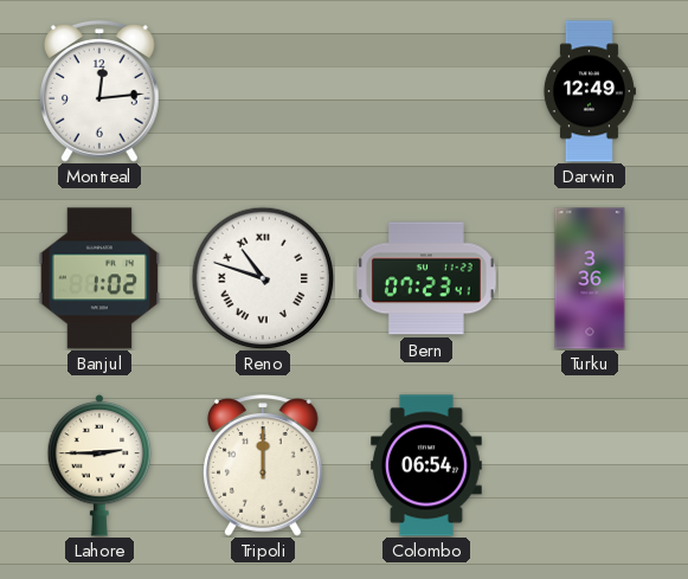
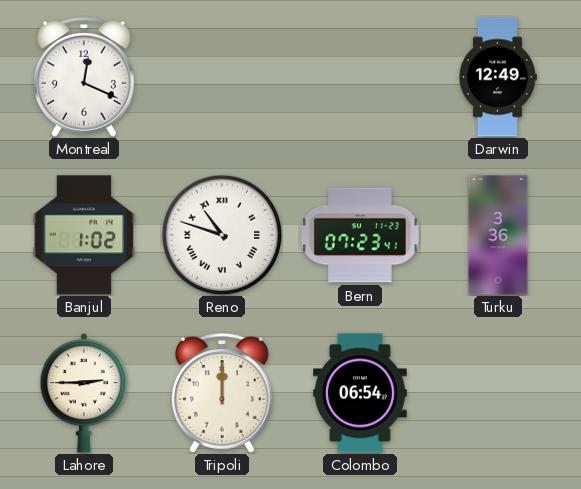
Montreal: 12:14 -> 12:19 (85, 77)
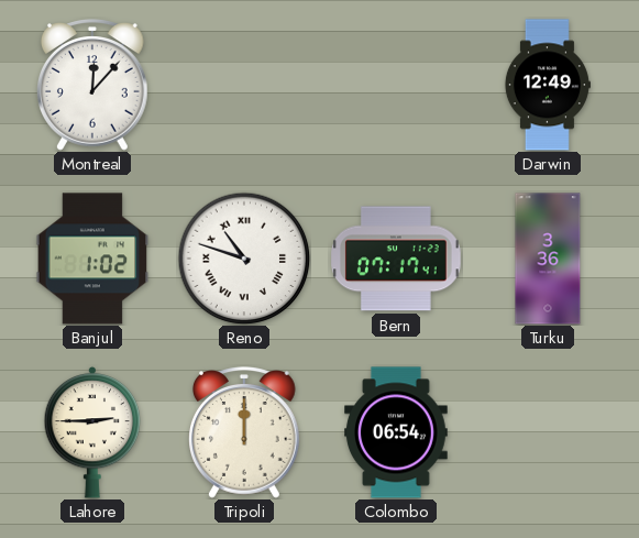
Montreal: 12:19 -> 12:07 (93, 85)
Bern: 07:23 -> 07:17 (397, 259)
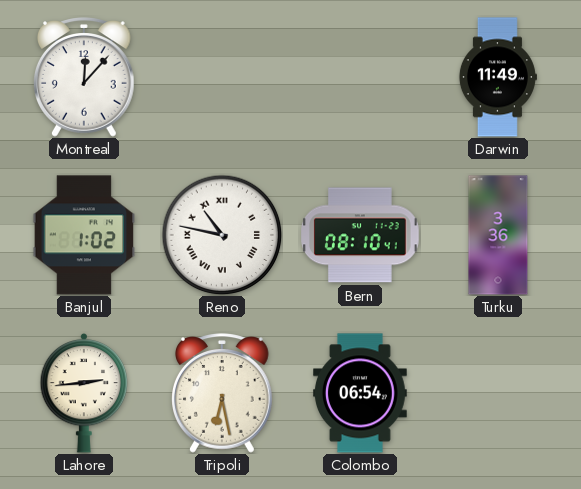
Darwin: 12:49 -> 11:49 (497, 77)
Reno: 10:48 -> 10:47 (222, 235)
Bern: 07:17 -> 08:10 (361, 235)
Lahore: 2:45 -> 2:44 (84, 393)
Tripoli: 12:00 -> 6:28 (223, 393)
